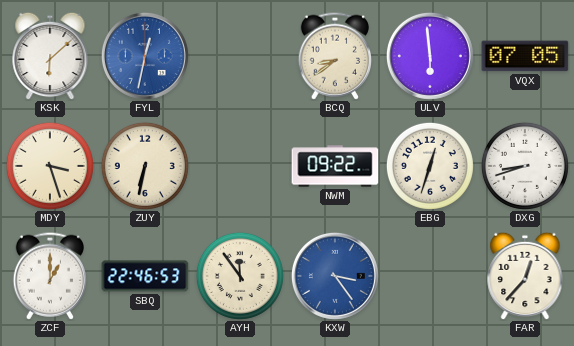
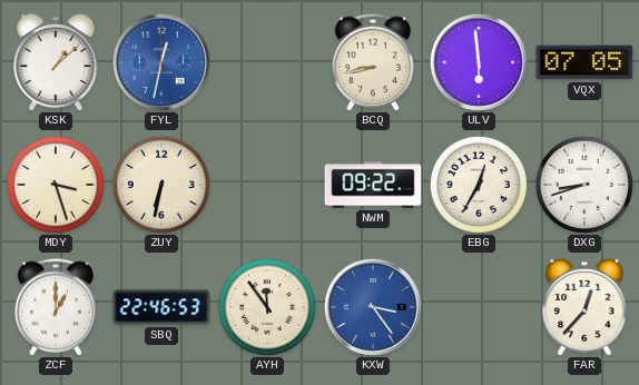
KSK: 6:08 -> 1:08 (56, 62)
BCQ: 8:39 -> 8:43 (372, 62)
EBG: 12:33 -> 12:35 (479, 185)
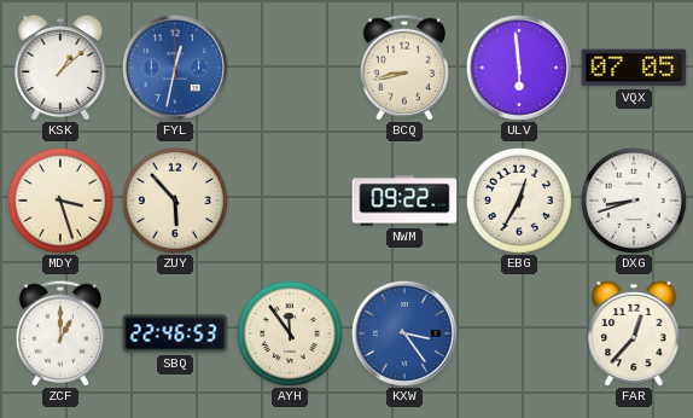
ZUY: 6:32 -> 5:53 (175, 201)
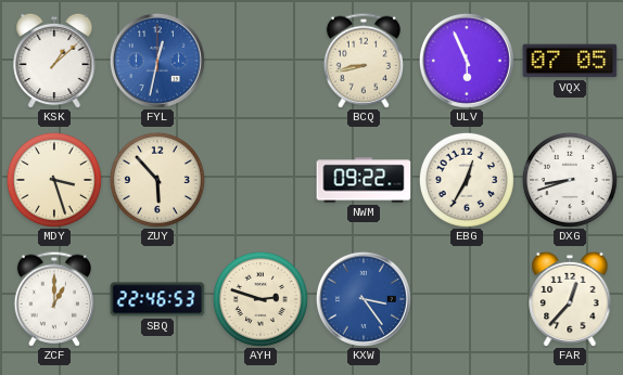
ULV: 5:59 -> 5:56 (467, 61)
AYH: 11:54 -> 2:48 (260, 299)
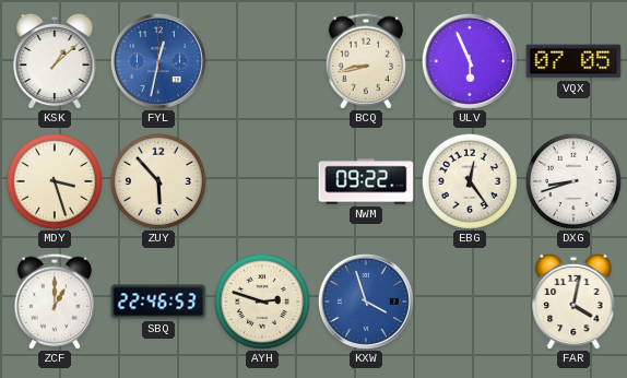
EBG: 12:35 -> 12:24 (470, 181)
KXW: 3:24 -> 3:57 (366, 302)
FAR: 12:37 -> 4:02 (573, 302)
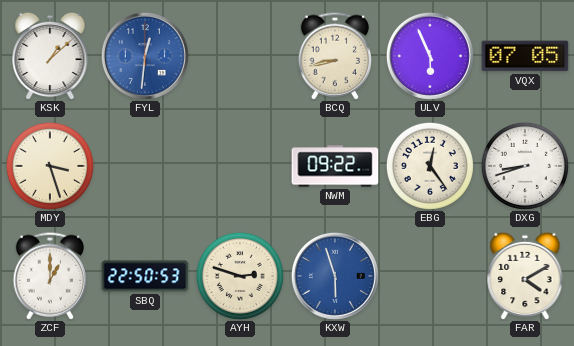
FYL: 12:32 -> 12:31 (145, 56)
ZUY: 5:53 -> none (158, 181)
SBQ: 22:46 -> 22:50 (145, 276)
KXW: 3:57 -> 5:57 (335, 276)
FAR: 4:02 -> 4:10 (525, 276)
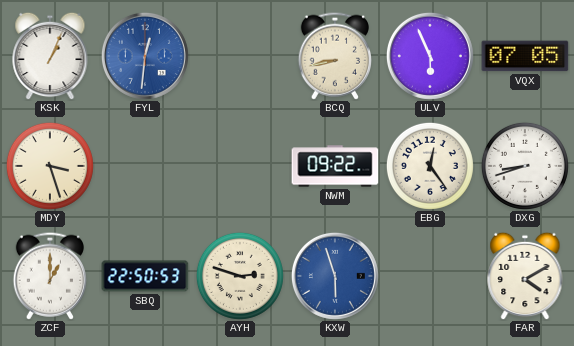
KSK: 1:08 -> 1:04 (50, 56)
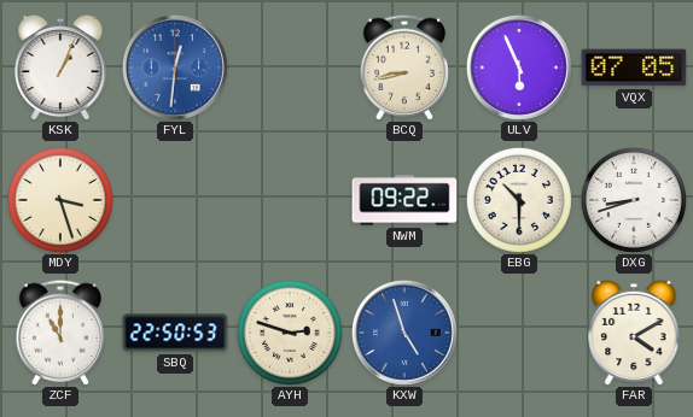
EBG: 12:24 -> 10:30 (519, 200)
ZCF: 1:00 -> 11:00 (59, 333)
KXW: 5:57 -> 4:57 (404, 333)
